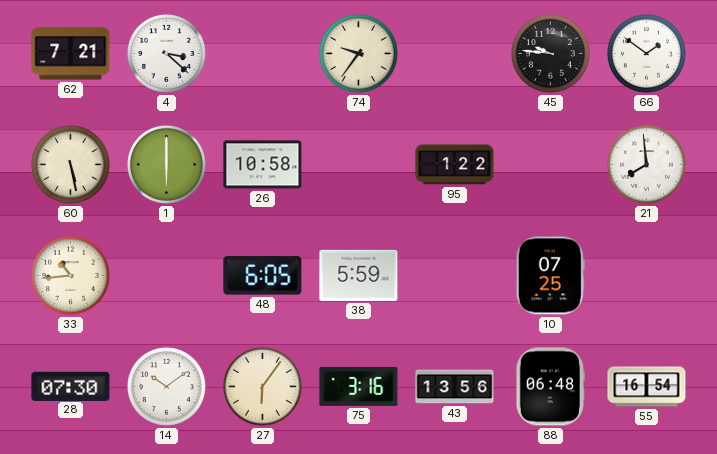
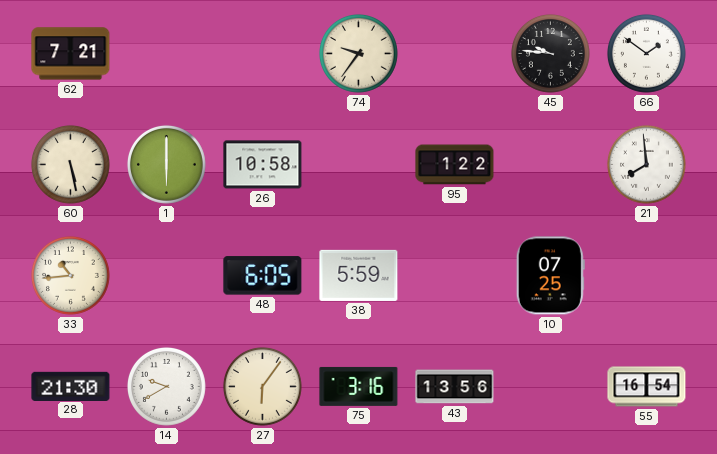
4: 3:22 -> none (166, 53)
28: 07:30 -> 21:30 (71, 386)
14: 10:09 -> 9:40 (166, 386)
88: 06:48 -> none (550, 387)
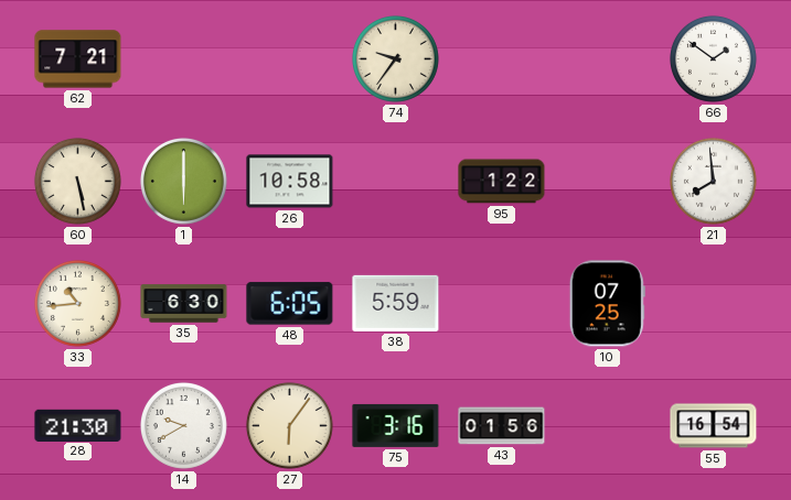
45: 9:46 -> none (550, 53)
35: none -> 6:30 (184, 304)
43: 13:56 -> 01:56 (502, 426)
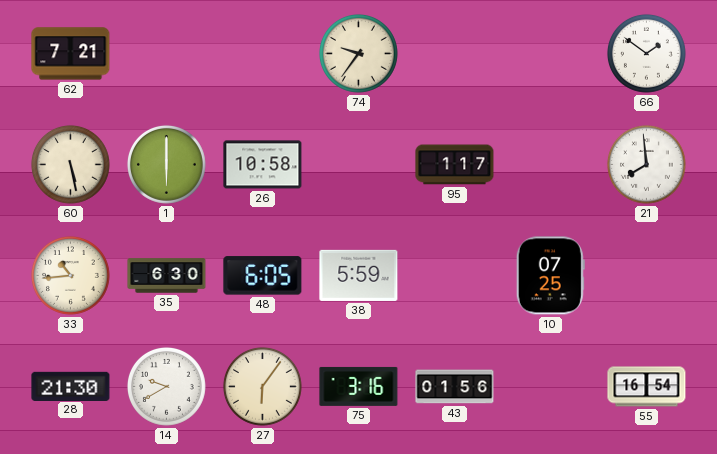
95: 1:22 -> 1:17 (455, 165)
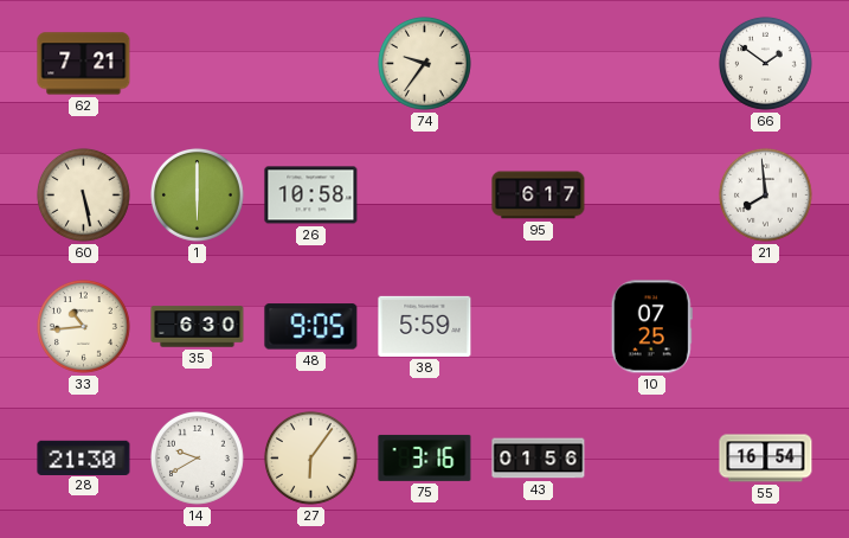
95: 1:17 -> 6:17 (539, 196)
48: 6:05 -> 9:05 (311, 327)
